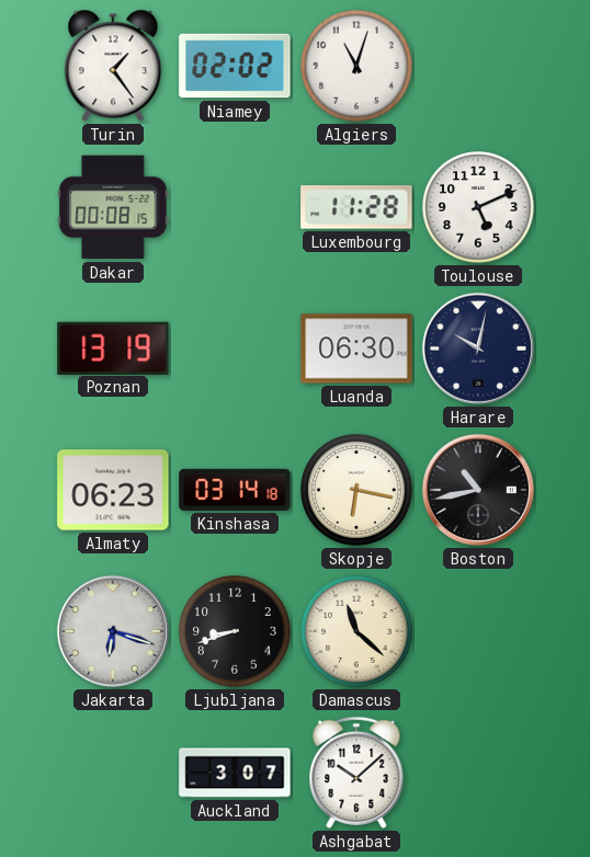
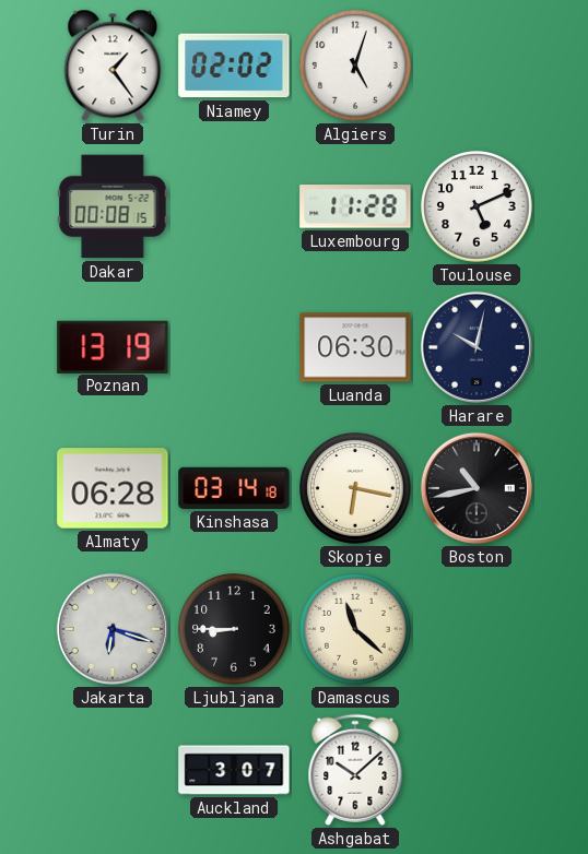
Algiers: 11:03 -> 5:03 (355, 66)
Almaty: 06:23 -> 06:28 (113, 488)
Ljubljana: 8:42 -> 8:45 (234, 629)
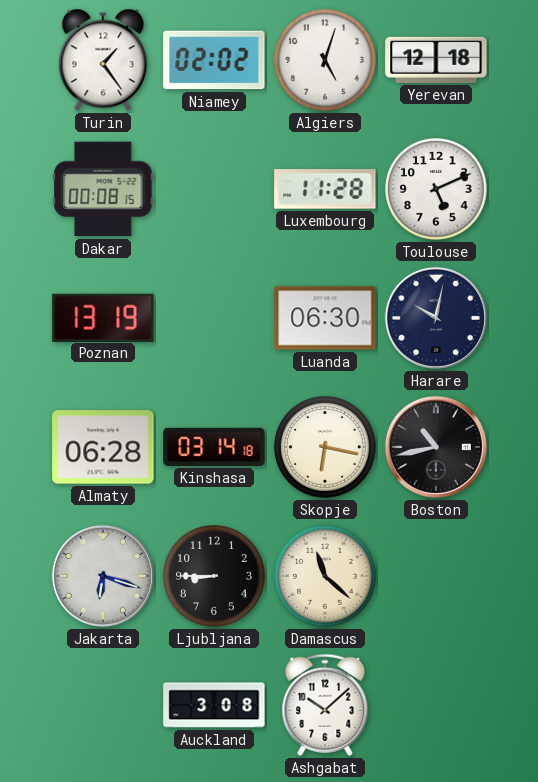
Yerevan: none -> 12:18 (436, 60)
Auckland: 3:07 -> 3:08 (214, 705)
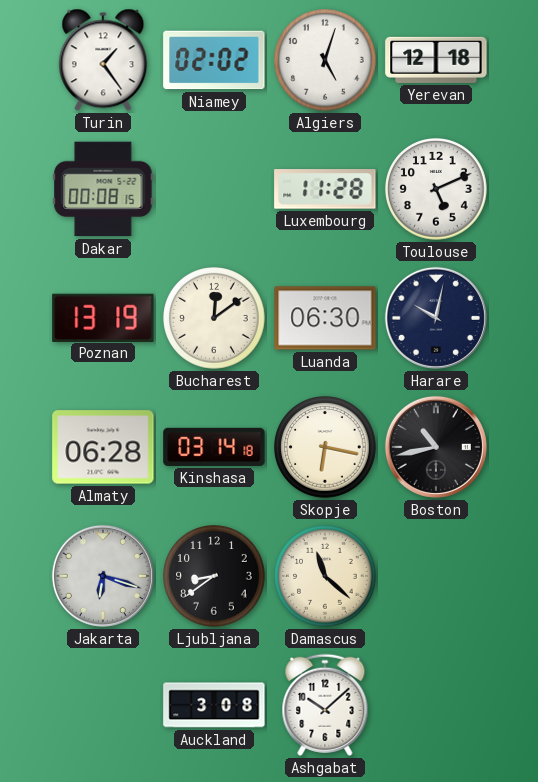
Bucharest: none -> 12:09 (214, 318)
Ljubljana: 8:45 -> 8:39 (214, 576)
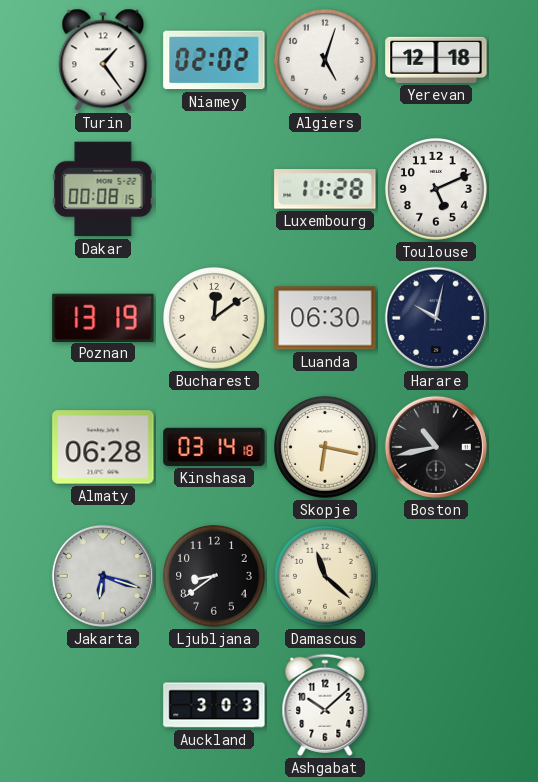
Auckland: 3:08 -> 3:03 (214, 705)
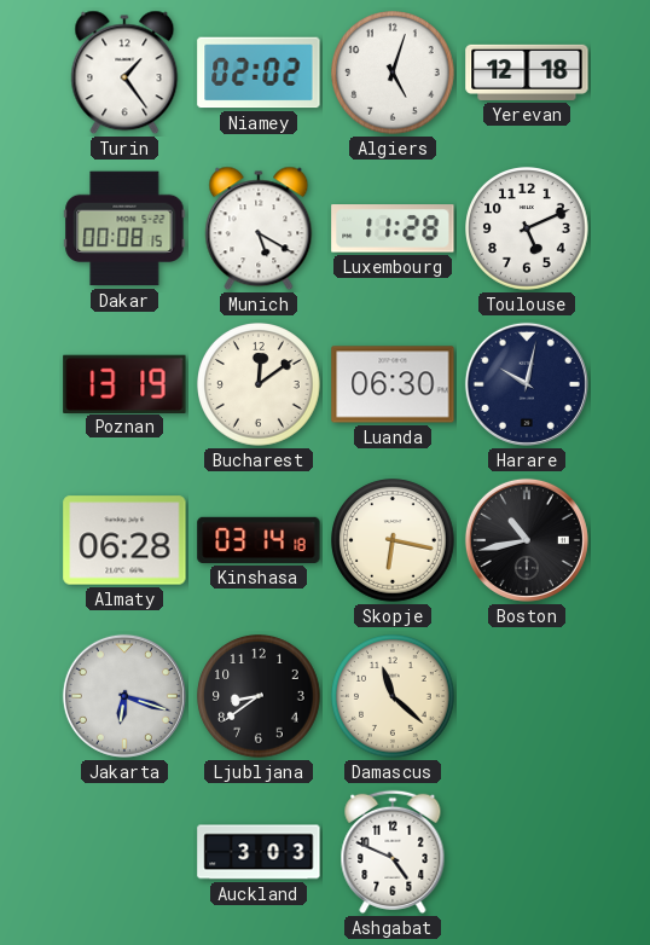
Munich: none -> 5:20 (259, 228)
Ashgabat: 10:08 -> 4:49 (393, 852)
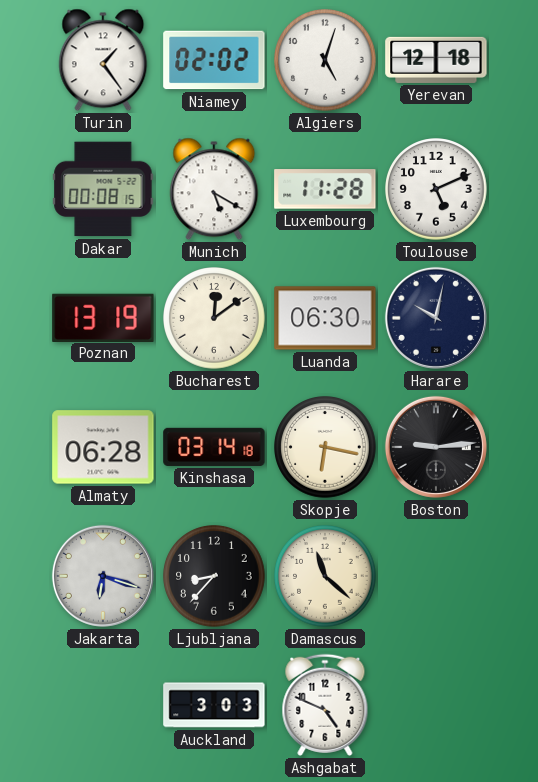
Boston: 10:43 -> 9:14 (436, 447)
Ljubljana: 8:39 -> 8:37 (214, 576)
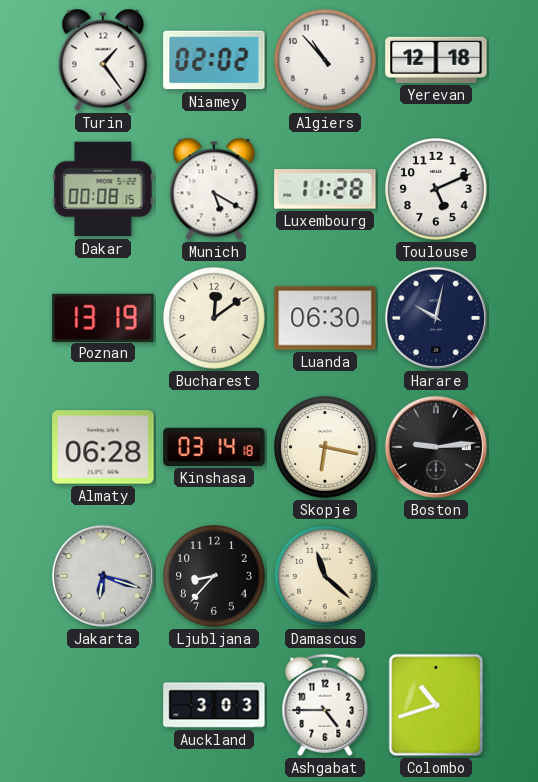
Algiers: 5:03 -> 10:53 (325, 60)
Ashgabat: 4:49 -> 4:45 (325, 705)
Colombo: none -> 10:42 (436, 705)
